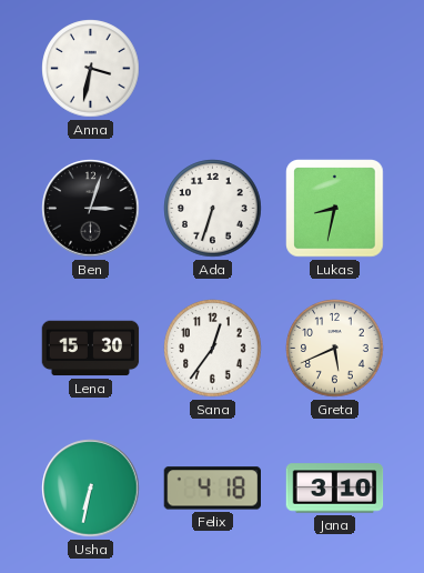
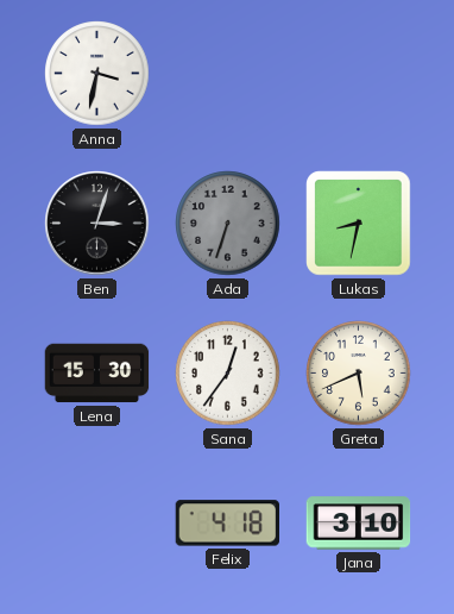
Ada dial: white -> grey (228, 224)
Usha: 6:32 -> none (91, 489)
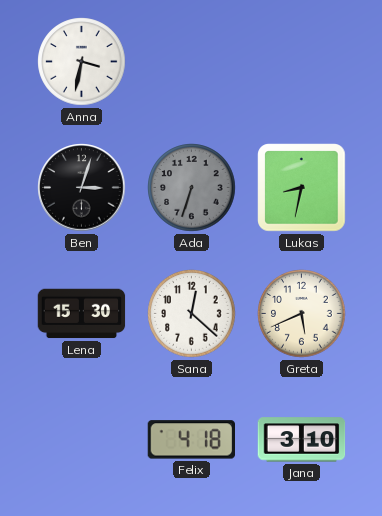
Sana: 12:36 -> 12:22 (192, 314)
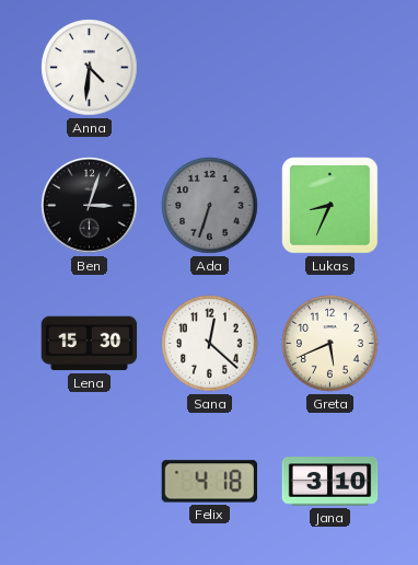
Anna: 3:32 -> 4:31 (90, 68)
Lukas: 8:32 -> 8:34 (330, 206)
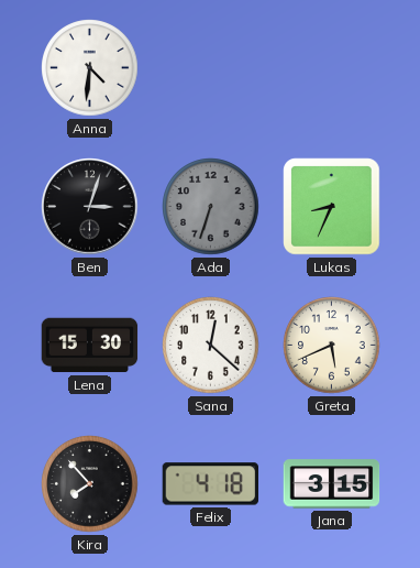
Kira: none -> 7:53 (90, 484)
Jana: 3:10 -> 3:15 (332, 484)
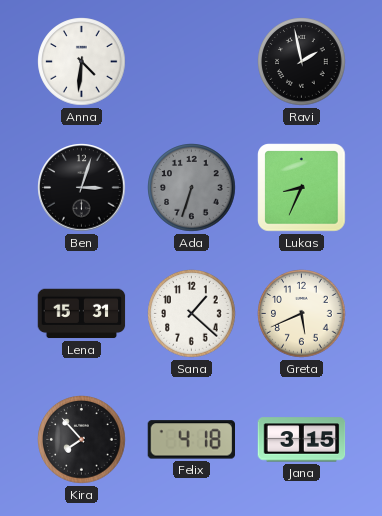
Ravi: none -> 1:58 (302, 62)
Lena: 15:30 -> 15:31 (82, 314)
Sana: 12:22 -> 1:22 (192, 314)
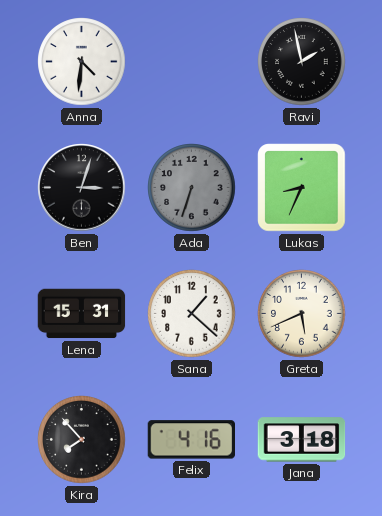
Felix: 4:18 -> 4:16 (191, 440)
Jana: 3:15 -> 3:18 (302, 440)
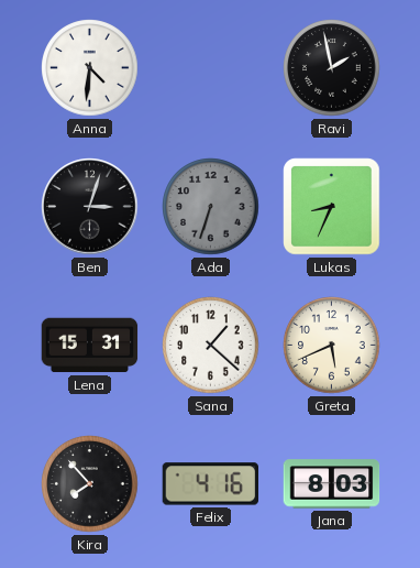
Jana: 3:18 -> 8:03 (332, 484)
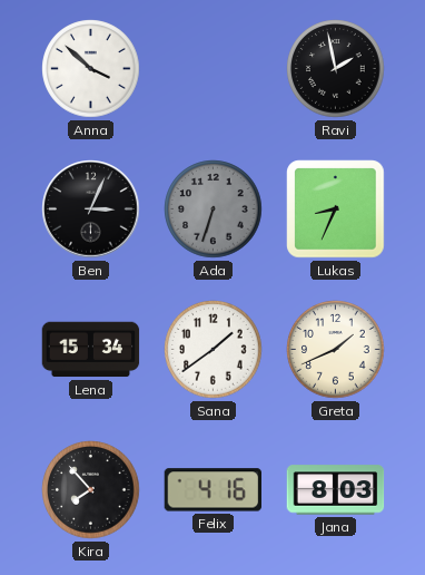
Anna: 4:31 -> 3:52 (91, 69)
Ben: 3:03 -> 3:04 (91, 209)
Lena: 15:31 -> 15:34 (91, 350)
Sana: 1:22 -> 1:39 (214, 350)
Greta: 5:41 -> 1:41 (336, 350)
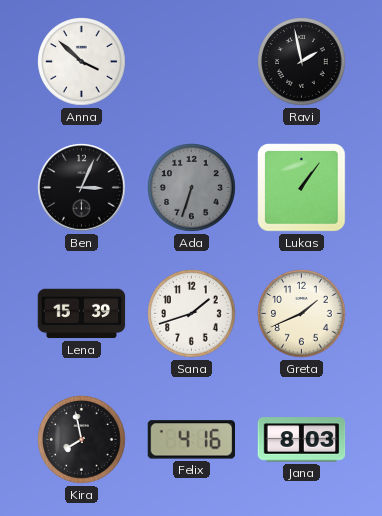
Lukas: 8:34 -> 1:06 (302, 188)
Lena: 15:34 -> 15:39 (82, 314)
Sana: 1:39 -> 1:42 (192, 314)
Kira: 7:53 -> 7:58 (82, 440)
